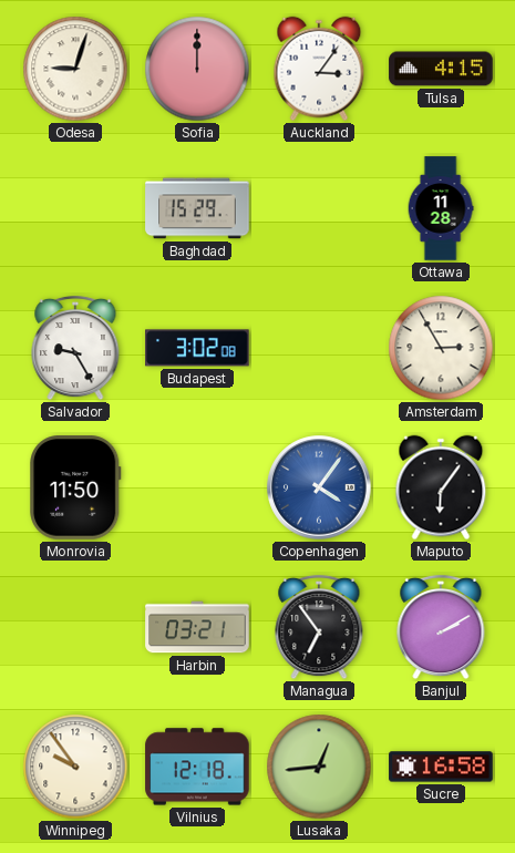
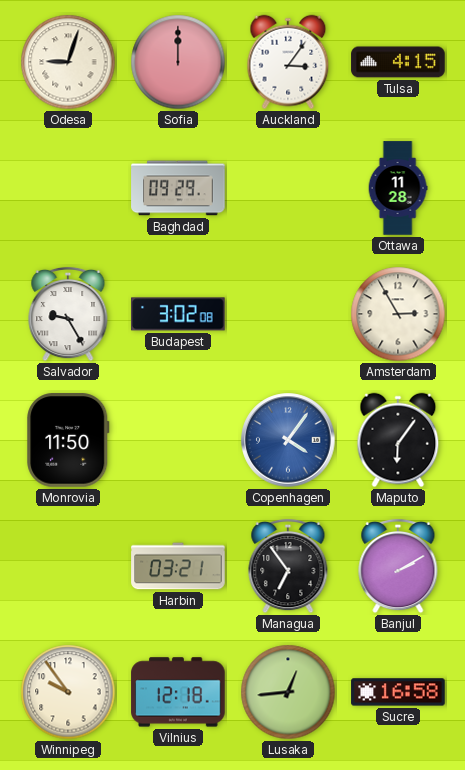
Baghdad: 15:29 -> 09:29 (178, 188)
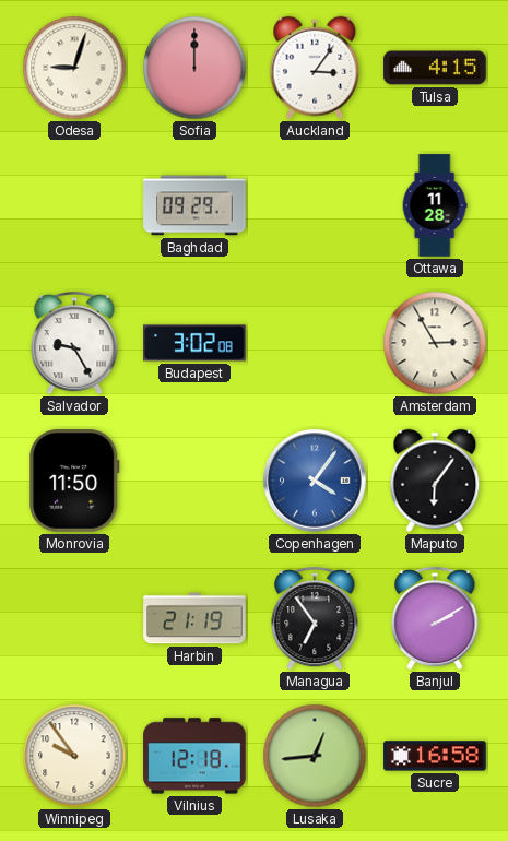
Harbin: 03:21 -> 21:19 (194, 618)
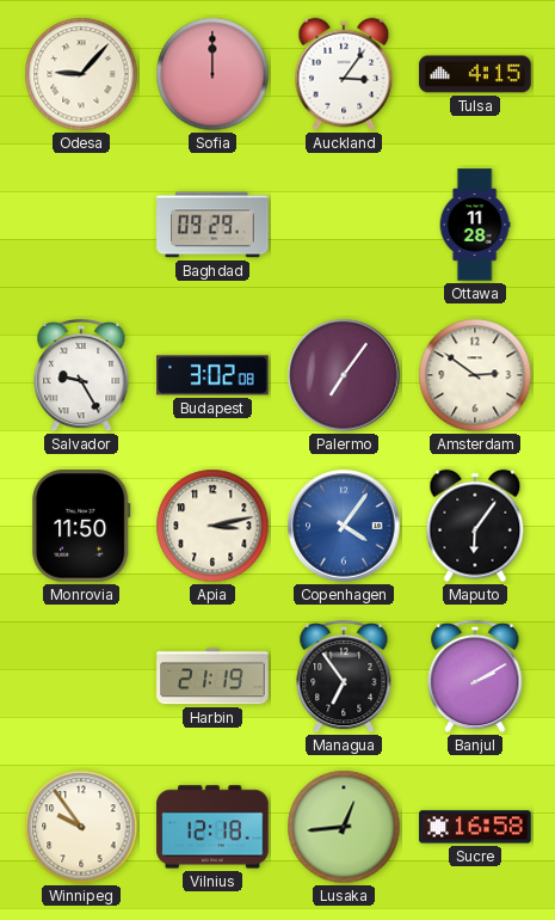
Odesa: 9:03 -> 9:07 (81, 74)
Palermo: none -> 7:06 (344, 375)
Amsterdam: 2:55 -> 2:51 (475, 375)
Apia: none -> 3:13 (212, 526)
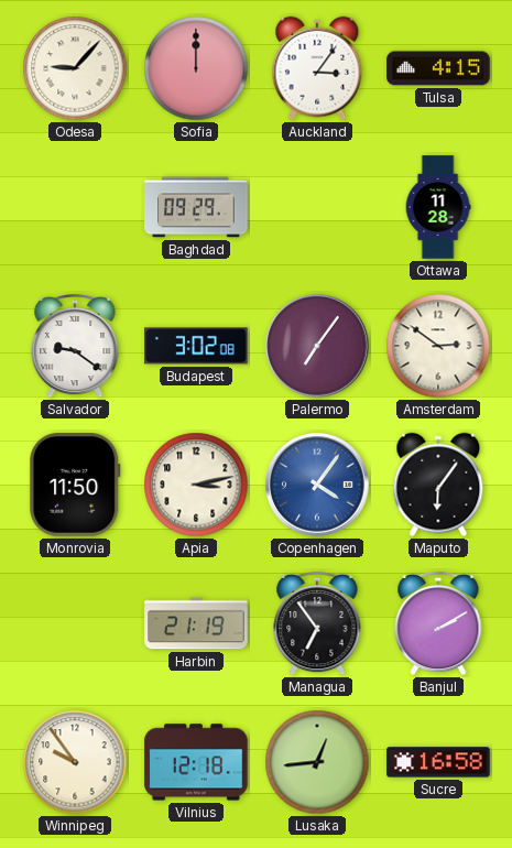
Salvador: 9:25 -> 9:21 (75, 346)
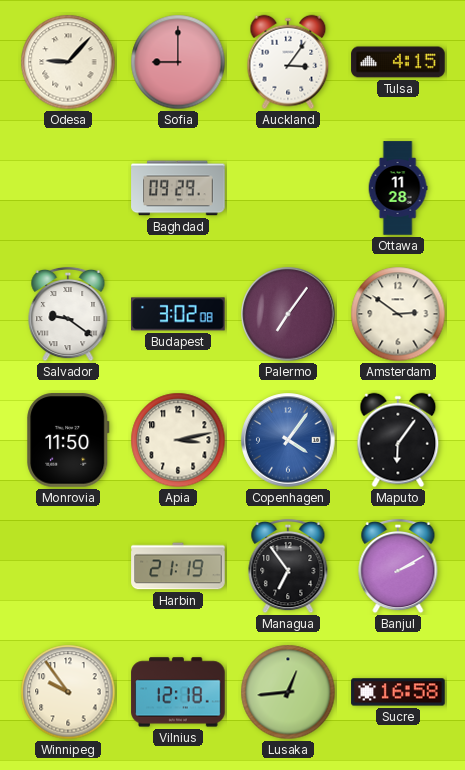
Sofia: 12:00 -> 9:00 (178, 62)
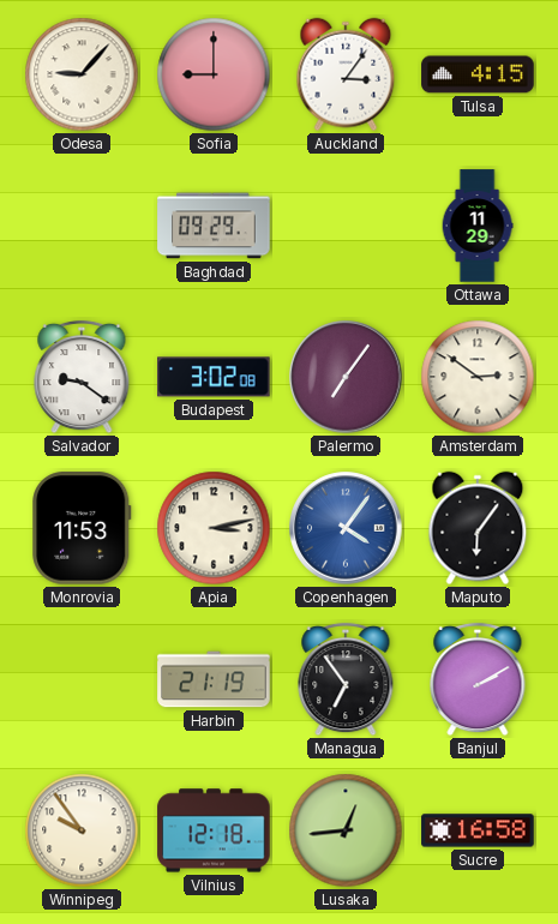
Ottawa: 11:28 -> 11:29 (478, 226)
Monrovia: 11:50 -> 11:53 (82, 528)
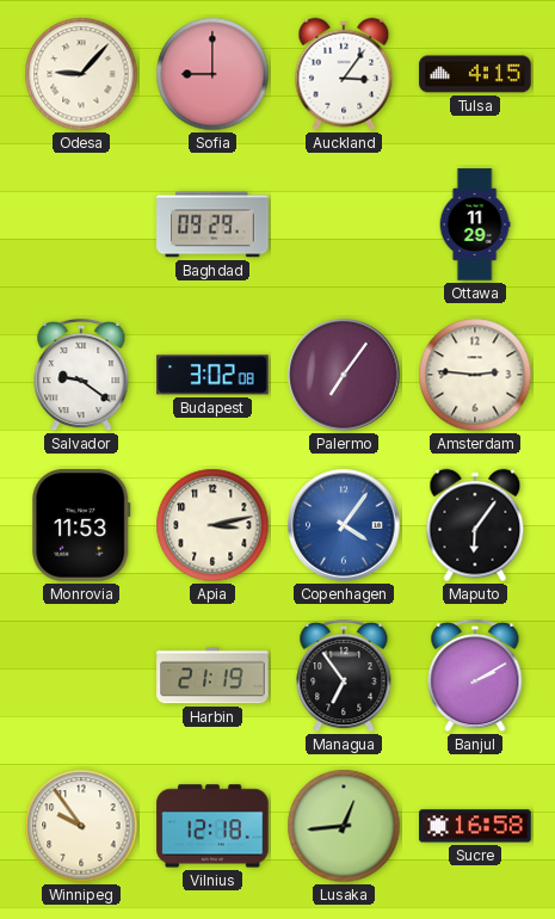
Amsterdam: 2:51 -> 2:46 (475, 375)
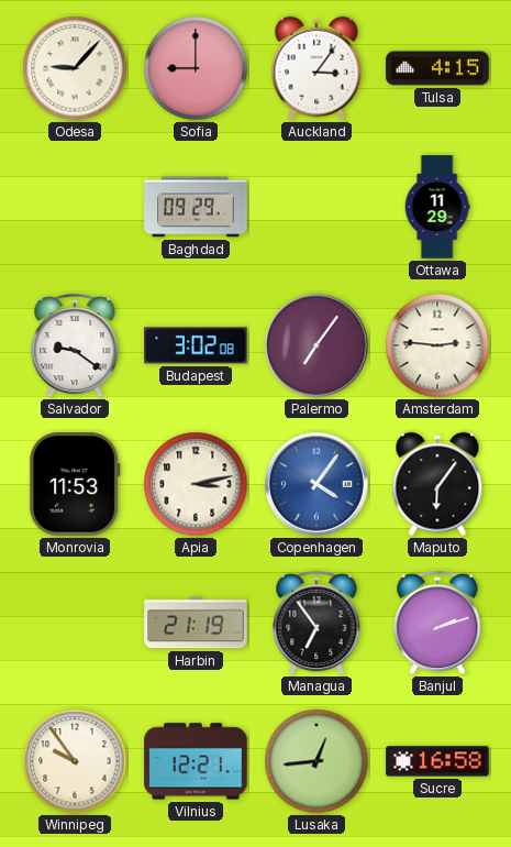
Banjul: 2:10 -> 2:12 (437, 623)
Vilnius: 12:18 -> 12:21 (196, 761)
